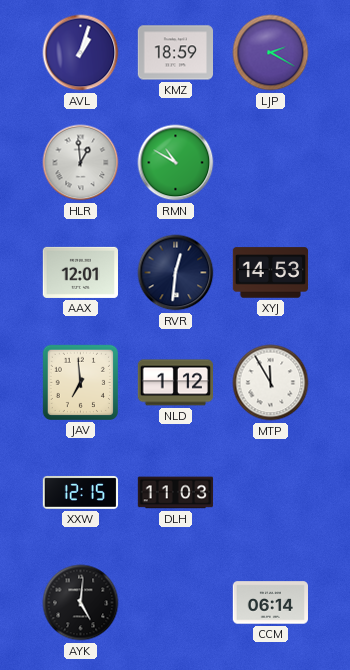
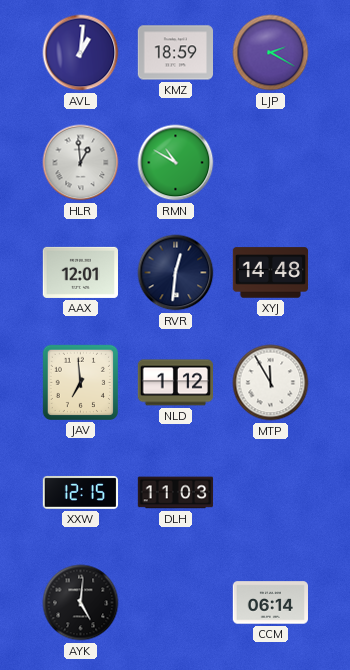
AVL: 1:03 -> 1:01 (81, 53)
XYJ: 14:53 -> 14:48 (271, 273)
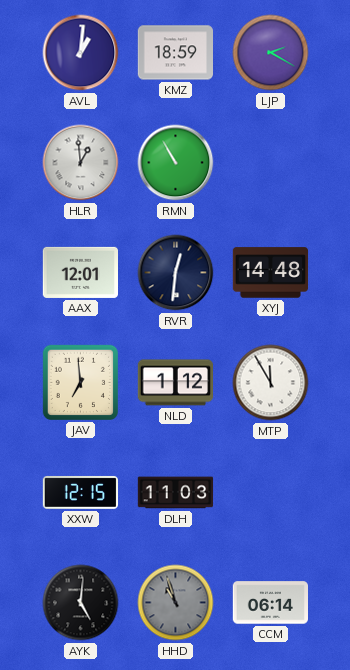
RMN: 10:50 -> 10:55 (176, 163)
HHD: none -> 10:57 (176, 603)
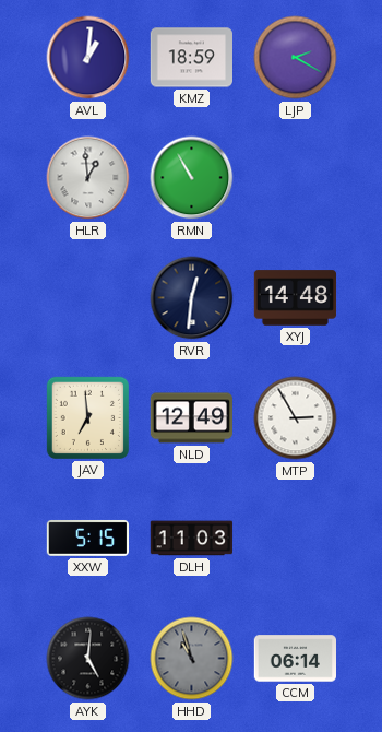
AAX: 12:01 -> none (80, 272)
NLD: 1:12 -> 12:49 (191, 418)
MTP: 11:55 -> 2:55 (296, 418)
XXW: 12:15 -> 5:15 (87, 539)
